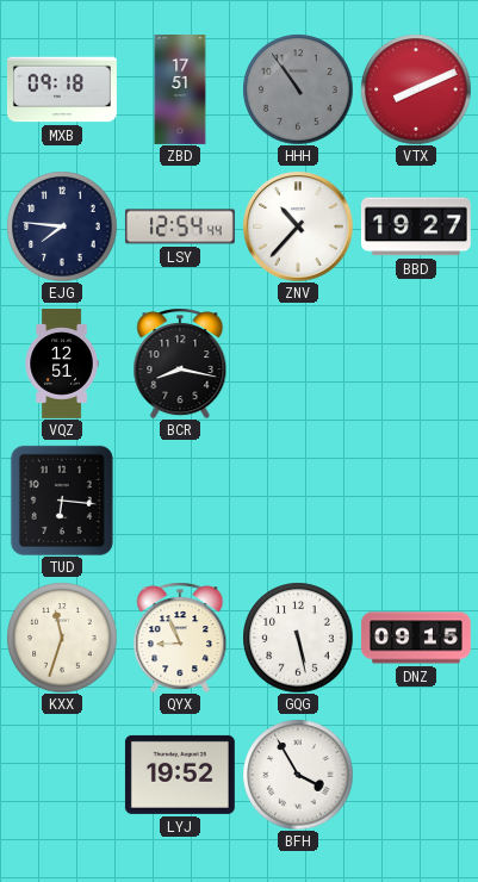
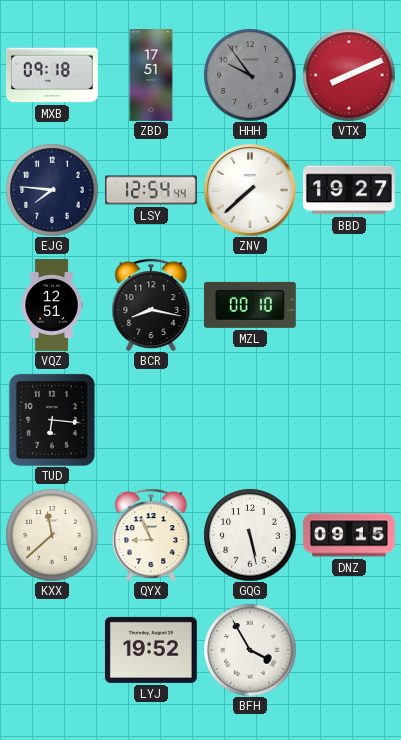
HHH: 10:54 -> 9:54 (250, 75)
ZNV: 10:37 -> 7:38 (250, 190)
MZL: none -> 00:10 (250, 305)
KXX: 11:33 -> 11:38 (52, 535)
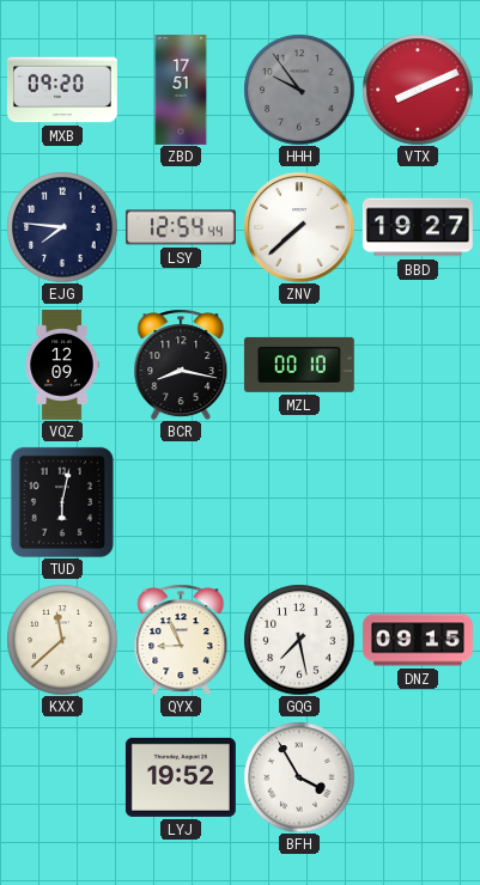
MXB: 09:18 -> 09:20 (62, 90)
VQZ: 12:51 -> 12:09 (62, 366)
TUD: 6:16 -> 6:02 (62, 502)
GQG: 5:28 -> 7:28 (299, 640)
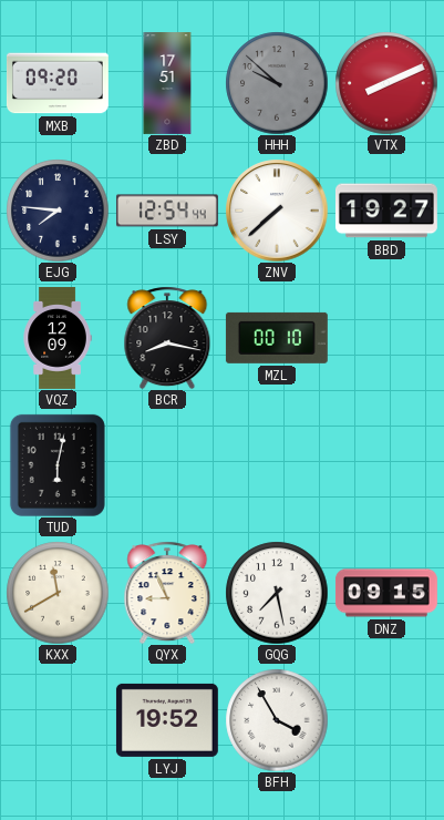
HHH: 9:54 -> 9:52 (277, 83)
KXX: 11:38 -> 11:40 (58, 593)
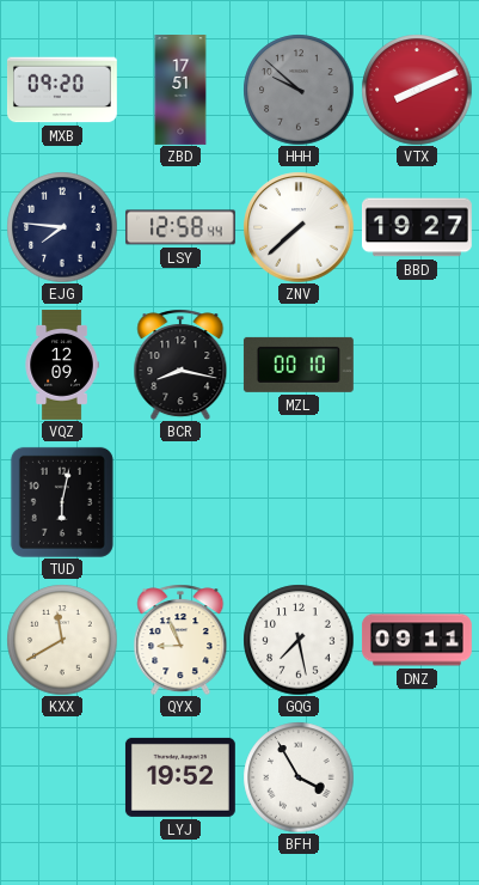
LSY: 12:54 -> 12:58 (180, 227)
DNZ: 09:15 -> 09:11 (417, 640)
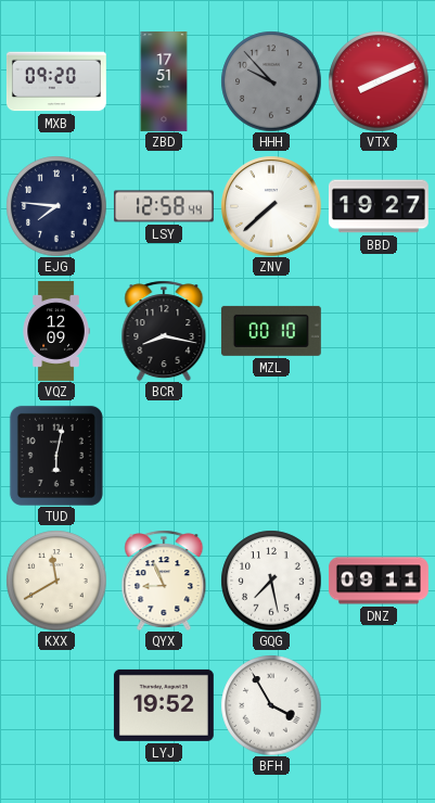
HHH: 9:52 -> 9:53 (271, 81)
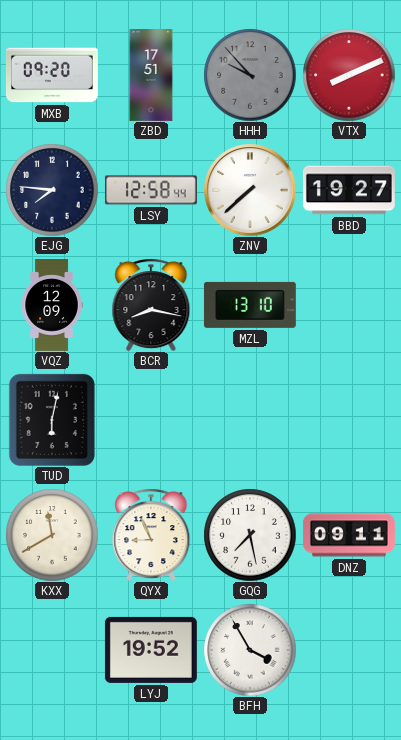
MZL: 00:10 -> 13:10 (250, 305)
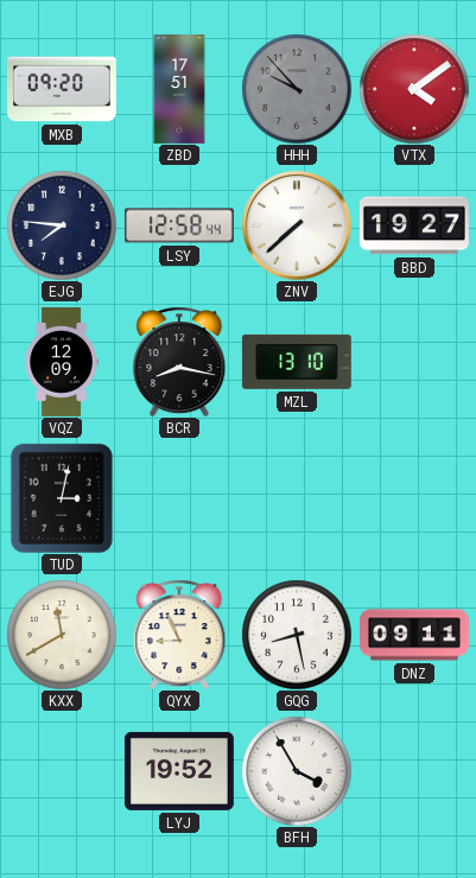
VTX: 8:11 -> 4:09 (414, 89)
TUD: 6:02 -> 3:02 (62, 498)
GQG: 7:28 -> 8:28 (297, 635)
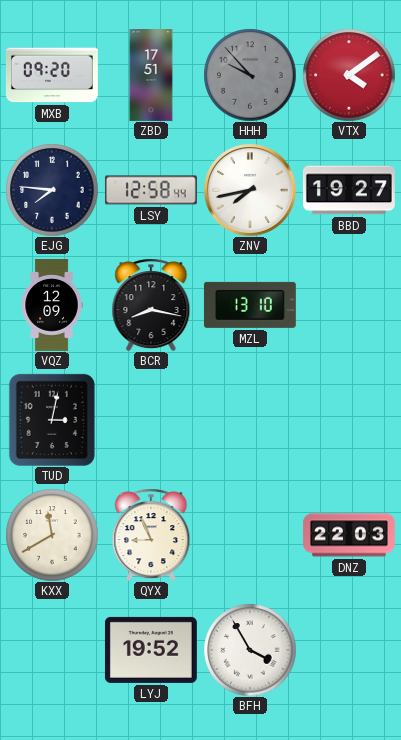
ZNV: 7:38 -> 7:43 (250, 190)
GQG: 8:28 -> none (297, 635)
DNZ: 09:11 -> 22:03 (349, 535)
